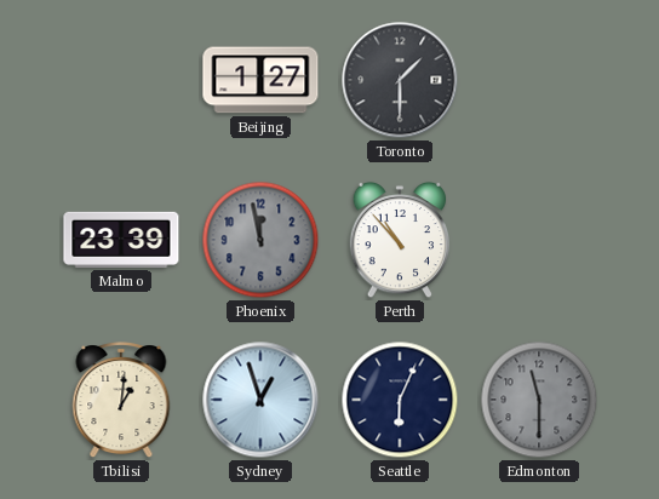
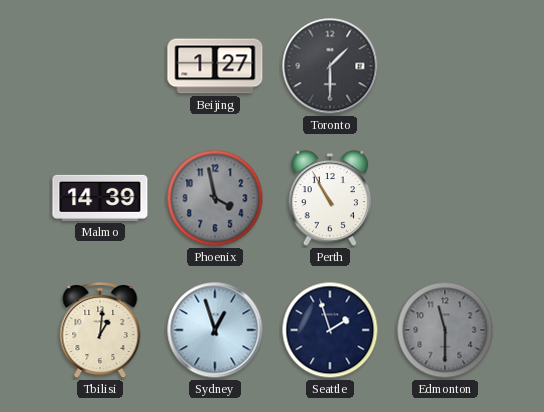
Malmo: 23:39 -> 14:39 (100, 198)
Phoenix: 11:58 -> 3:58 (215, 198)
Perth: 10:53 -> 10:55 (330, 198)
Seattle: 6:04 -> 1:57 (330, 330)
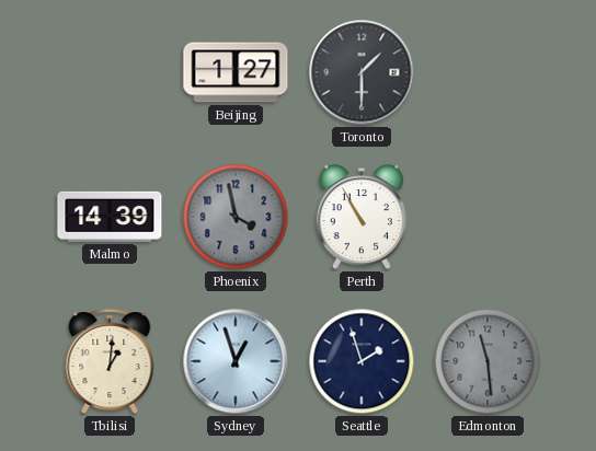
Edmonton: 11:30 -> 11:29 (488, 361)
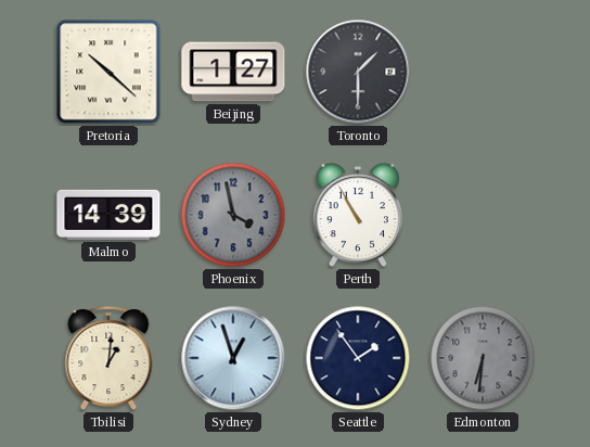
Pretoria: none -> 10:22 (108, 72)
Seattle: 1:57 -> 1:54 (358, 358)
Edmonton: 11:29 -> 6:31 (483, 358)
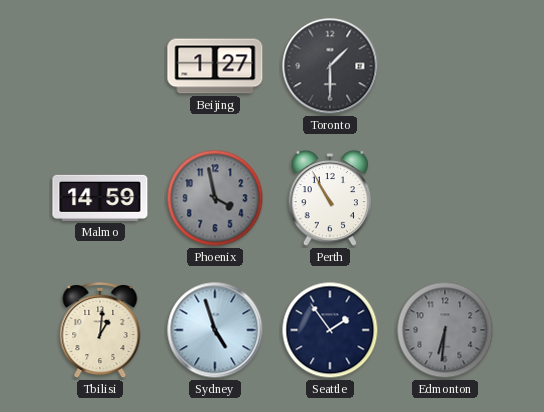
Pretoria: 10:22 -> none (108, 72)
Malmo: 14:39 -> 14:59 (100, 198)
Sydney: 12:57 -> 4:57 (215, 330)
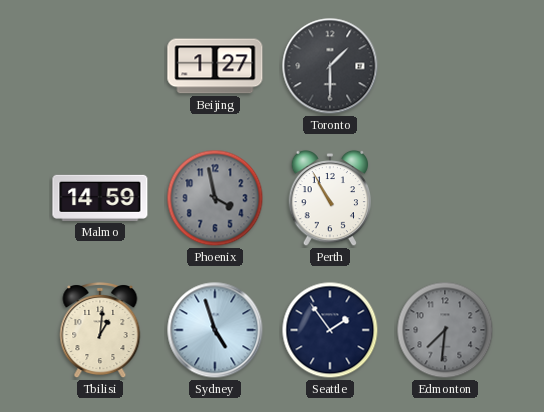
Edmonton: 6:31 -> 7:31 (445, 330)
